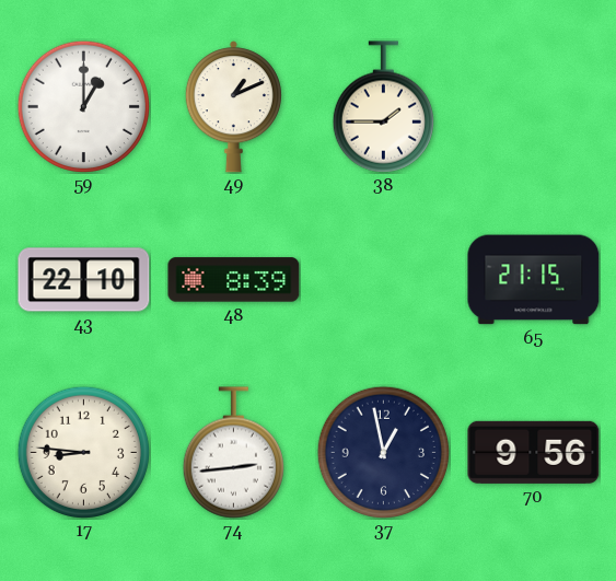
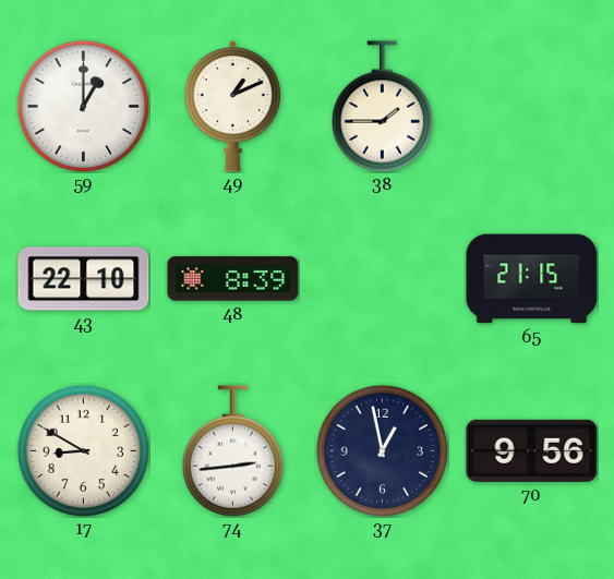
17: 8:46 -> 8:50 (83, 450)
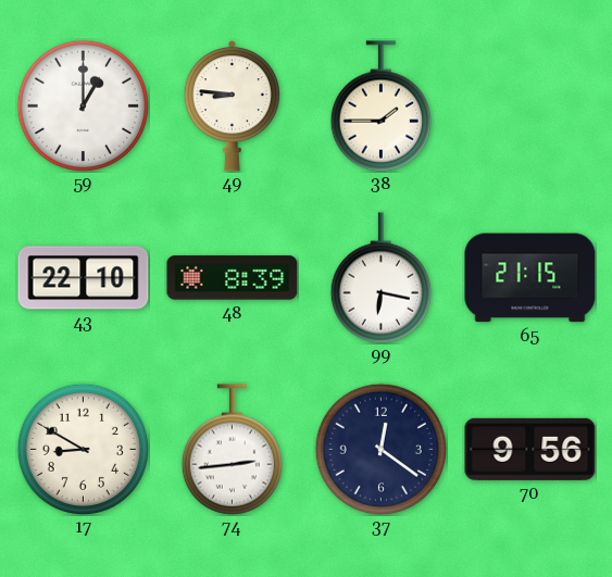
49: 1:11 -> 8:46 (232, 106)
99: none -> 6:17 (380, 278)
37: 12:58 -> 12:21 (380, 449)
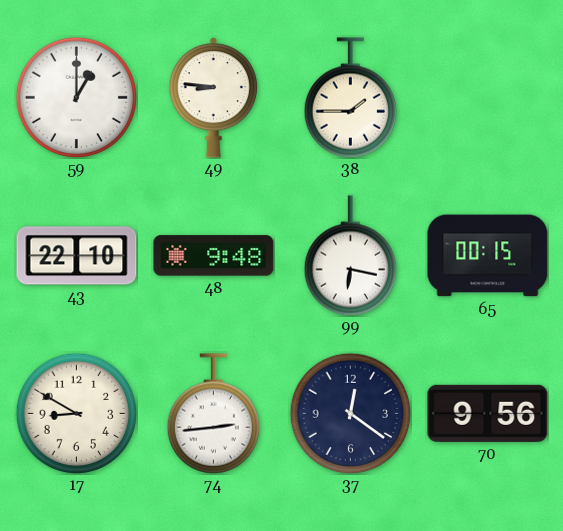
48: 8:39 -> 9:48 (214, 256)
65: 21:15 -> 00:15 (488, 256)
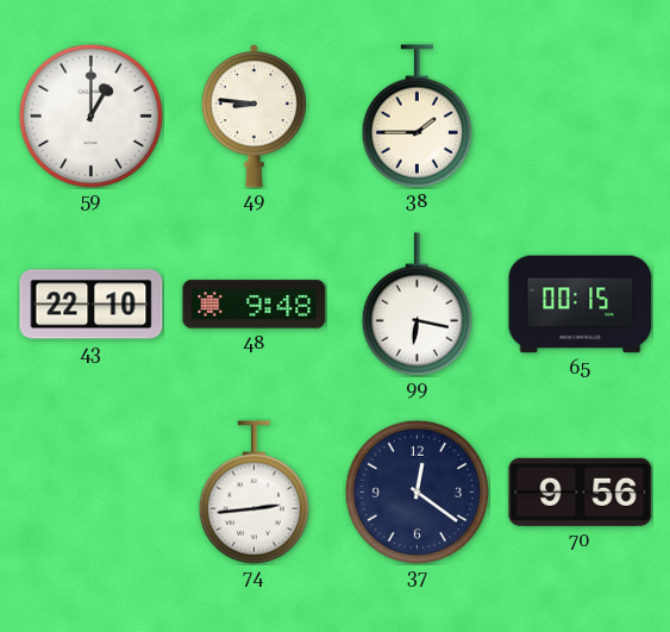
17: 8:50 -> none (76, 413)
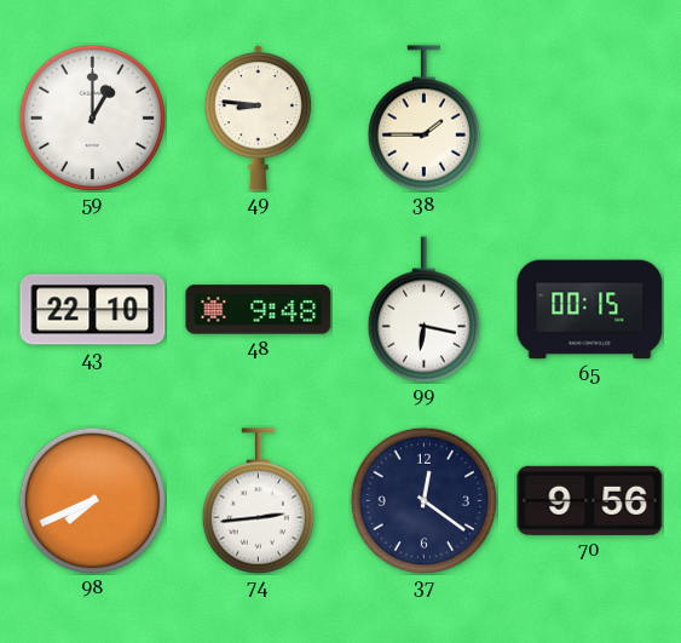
98: none -> 7:41 (92, 500)
